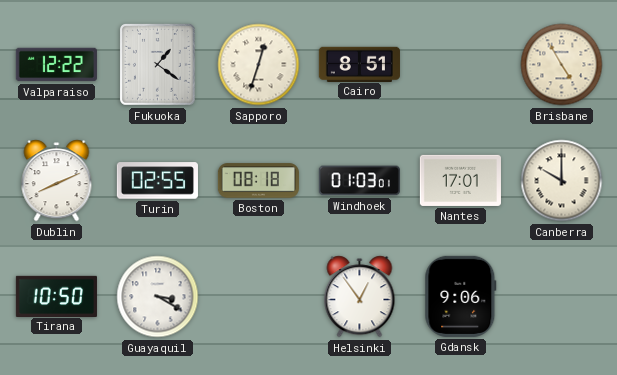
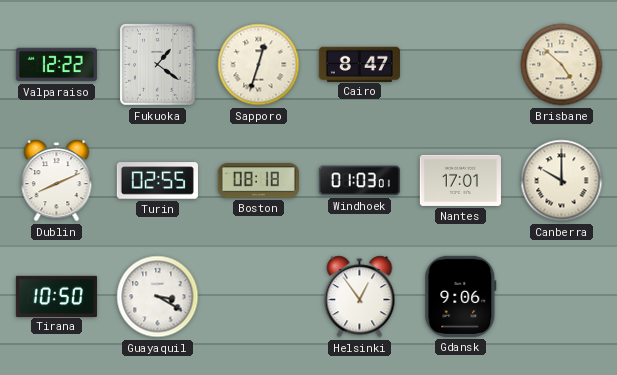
Cairo: 8:51 -> 8:47 (359, 64)
Brisbane: 4:55 -> 4:52 (562, 65)
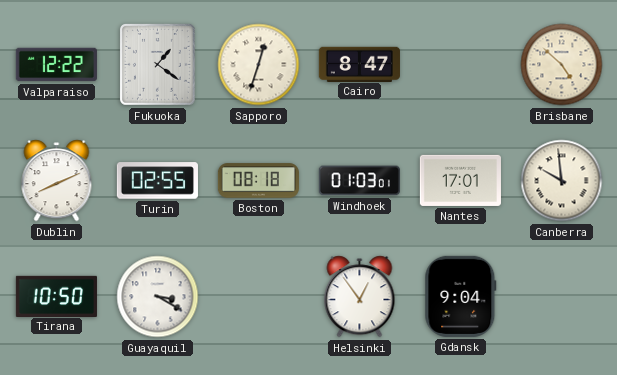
Canberra: 10:00 -> 9:59 (562, 181)
Gdansk: 9:06 -> 9:04 (461, 296)
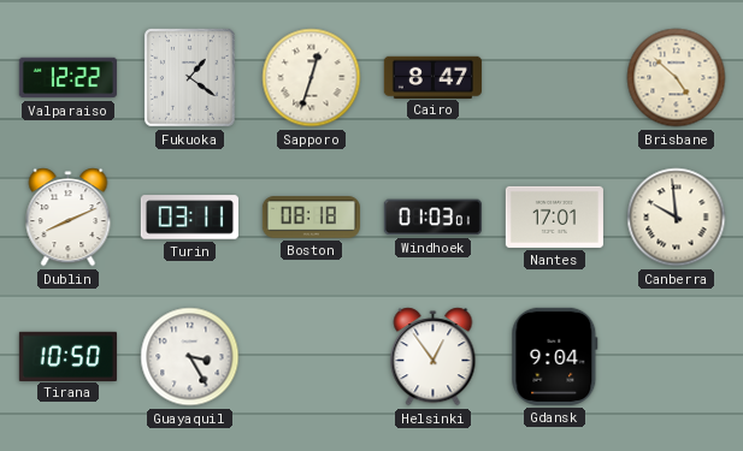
Turin: 02:55 -> 03:11 (189, 218)
Guayaquil: 3:20 -> 3:25 (190, 357)
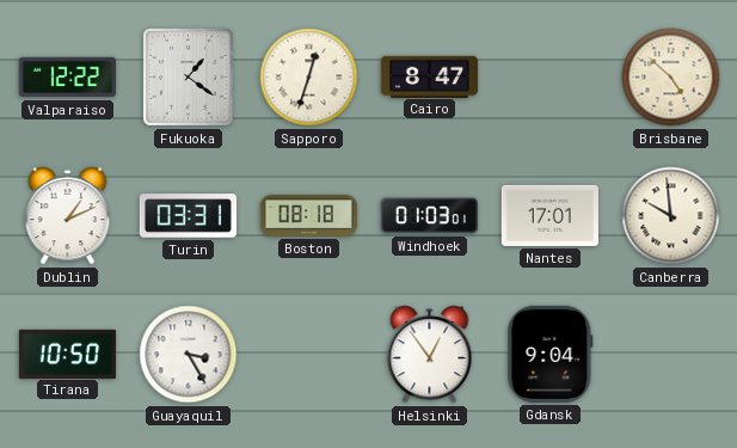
Dublin: 8:11 -> 1:11 (68, 216)
Turin: 03:11 -> 03:31 (188, 216)
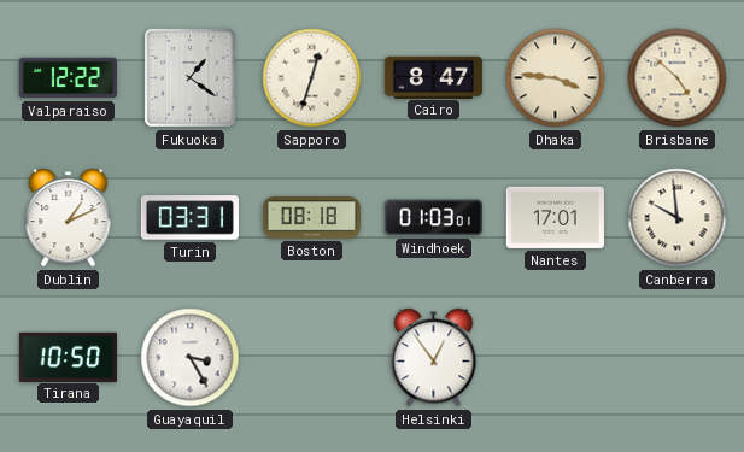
Dhaka: none -> 3:46 (556, 78)
Gdansk: 9:04 -> none (551, 354)
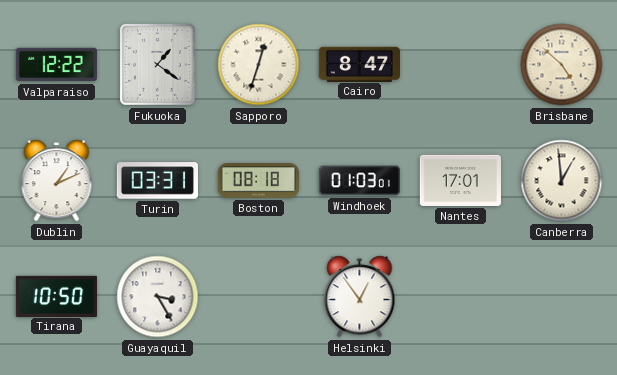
Dhaka: 3:46 -> none (556, 78)
Canberra: 9:59 -> 12:59 (562, 181)
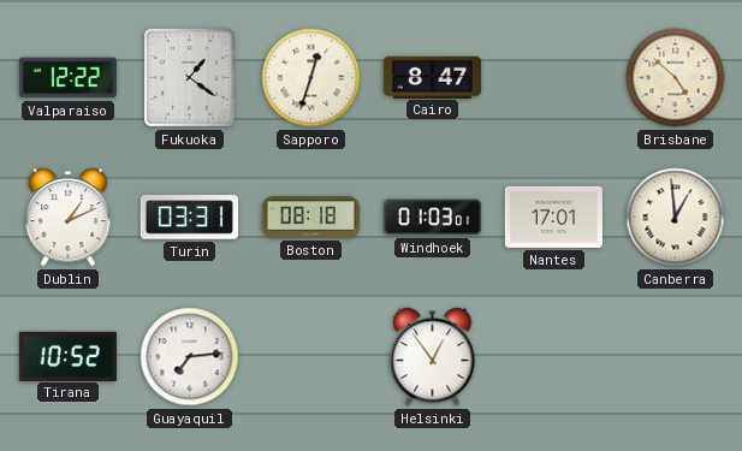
Tirana: 10:50 -> 10:52 (67, 356)
Guayaquil: 3:25 -> 7:14 (190, 357)
